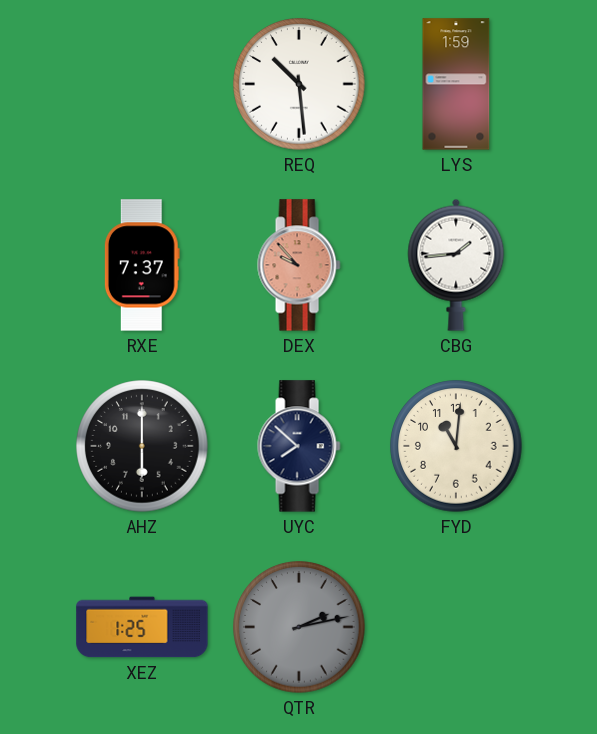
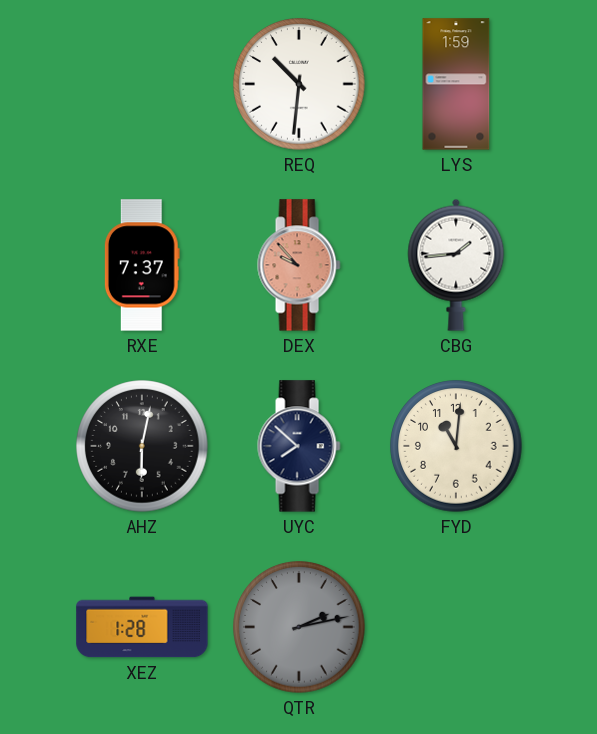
REQ: 10:29 -> 10:31 (299, 84)
AHZ: 6:00 -> 6:02 (142, 446)
XEZ: 1:25 -> 1:28 (142, 627)
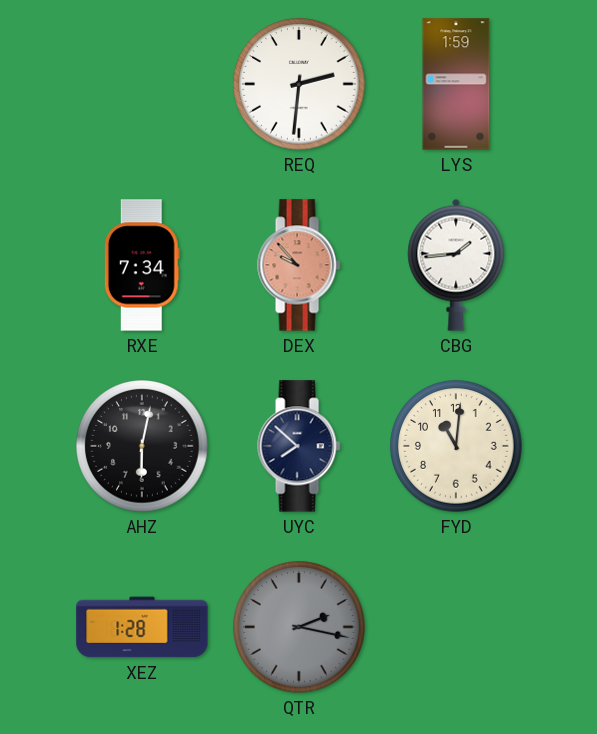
REQ: 10:31 -> 2:31 (299, 84)
RXE: 7:37 -> 7:34 (142, 265)
QTR: 2:13 -> 2:17 (299, 627)
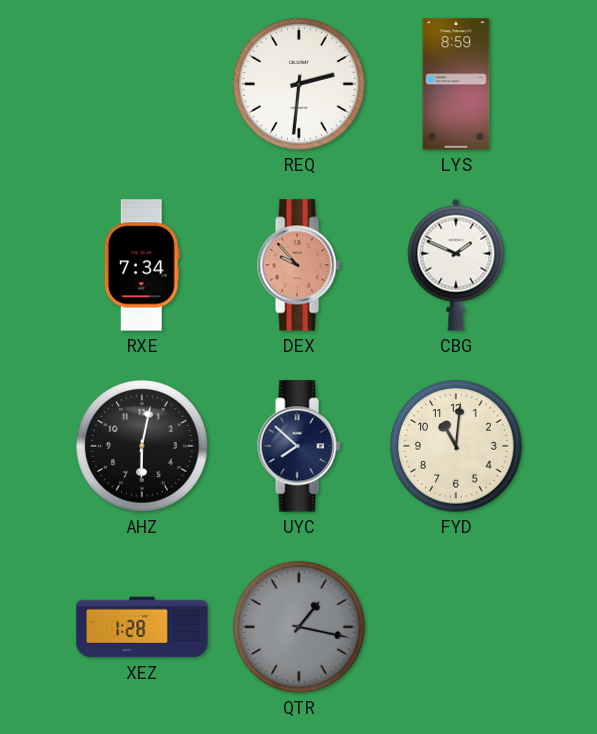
LYS: 1:59 -> 8:59 (456, 84)
CBG: 1:44 -> 1:49 (456, 265)
QTR: 2:17 -> 1:17 (299, 627)
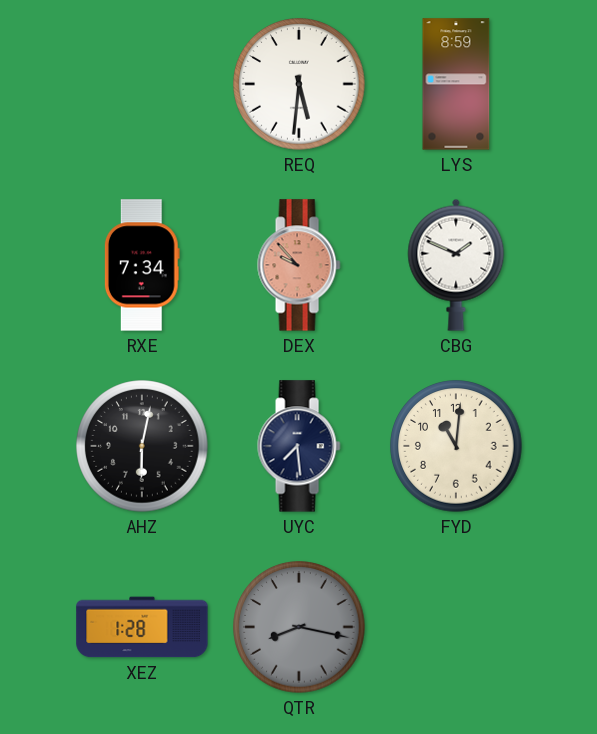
REQ: 2:31 -> 5:31 (299, 84)
UYC: 7:52 -> 7:29 (299, 446)
QTR: 1:17 -> 8:17 (299, 627)
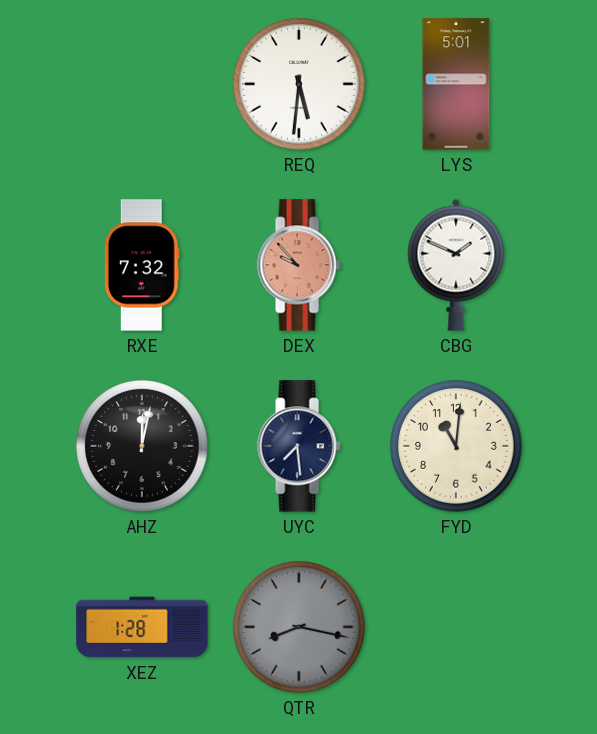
LYS: 8:59 -> 5:01 (456, 84)
RXE: 7:34 -> 7:32 (142, 265)
AHZ: 6:02 -> 12:02 (142, 446)
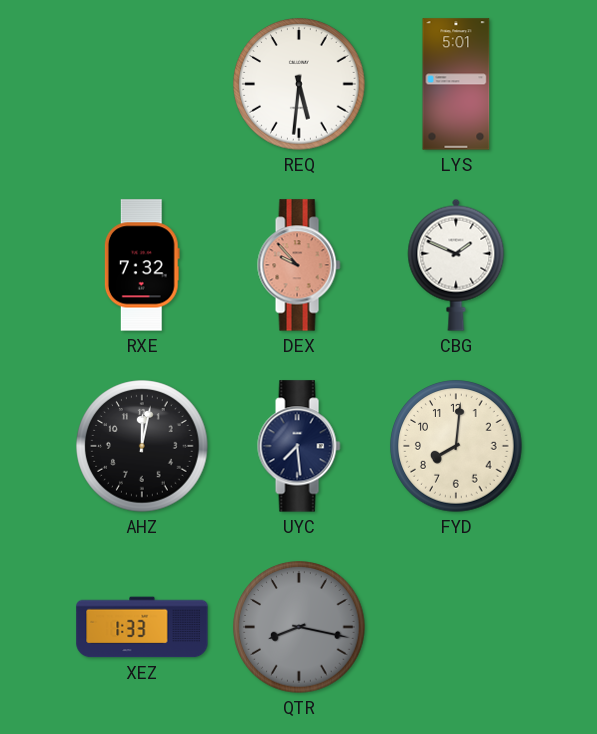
FYD: 11:01 -> 8:01 (456, 446)
XEZ: 1:28 -> 1:33 (142, 627)
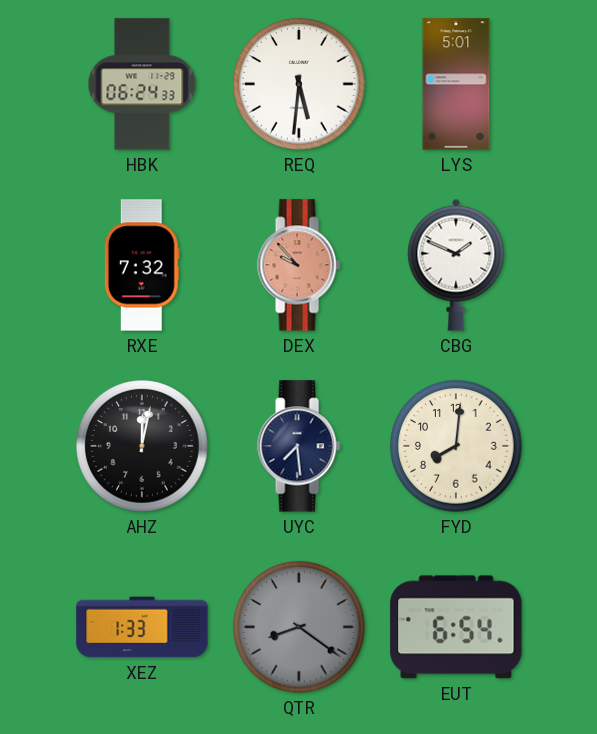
HBK: none -> 06:24 (142, 84)
QTR: 8:17 -> 8:21 (299, 627)
EUT: none -> 6:54 (456, 627)
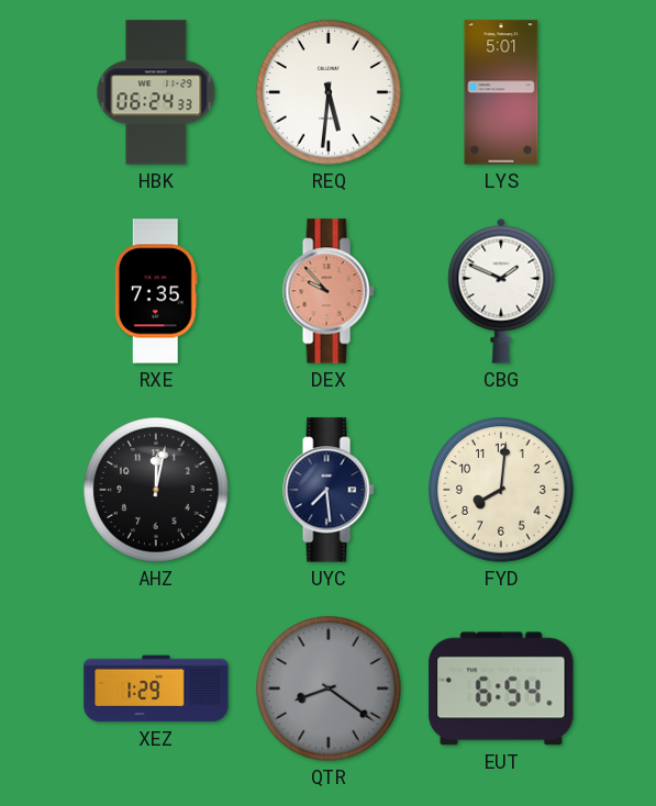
RXE: 7:32 -> 7:35 (156, 291)
XEZ: 1:33 -> 1:29 (156, 689)
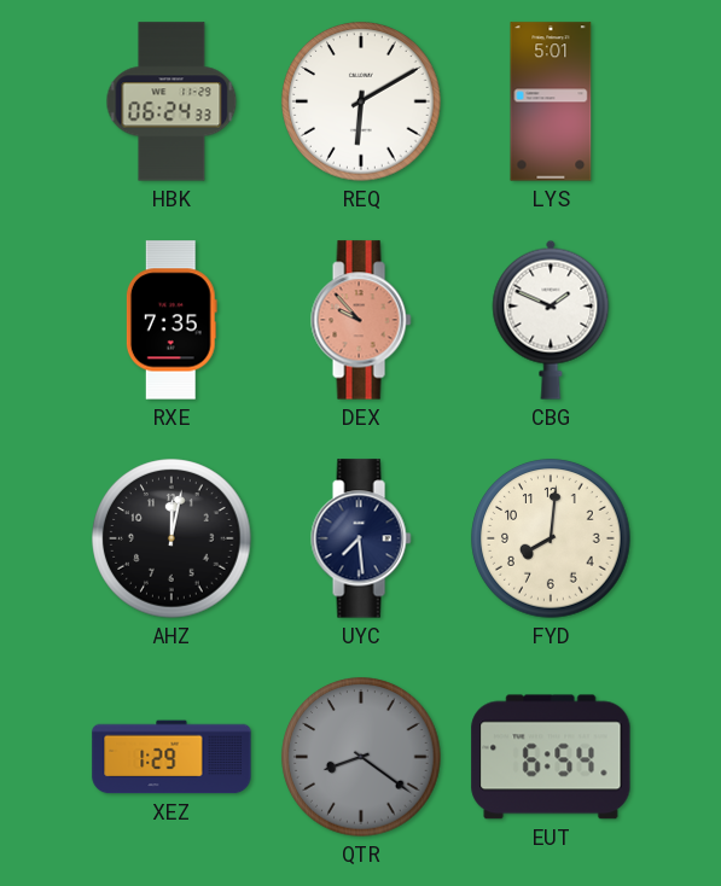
REQ: 5:31 -> 6:10 (361, 101)
